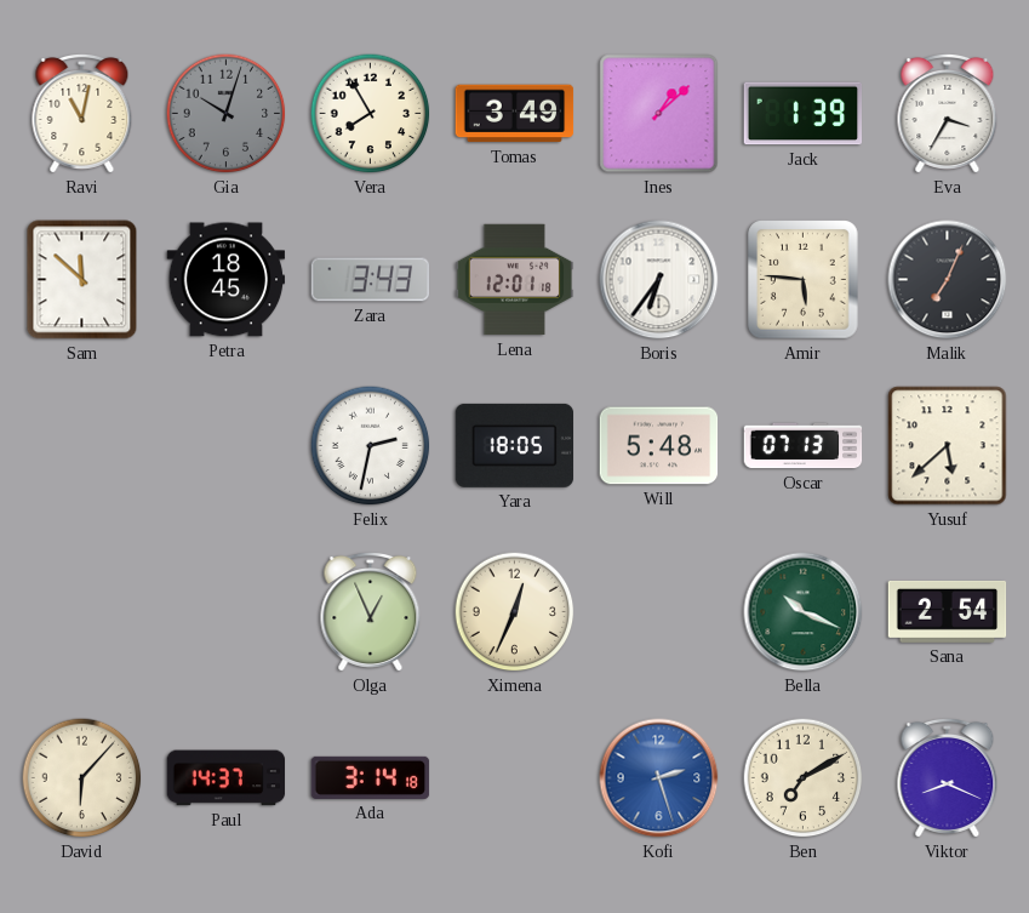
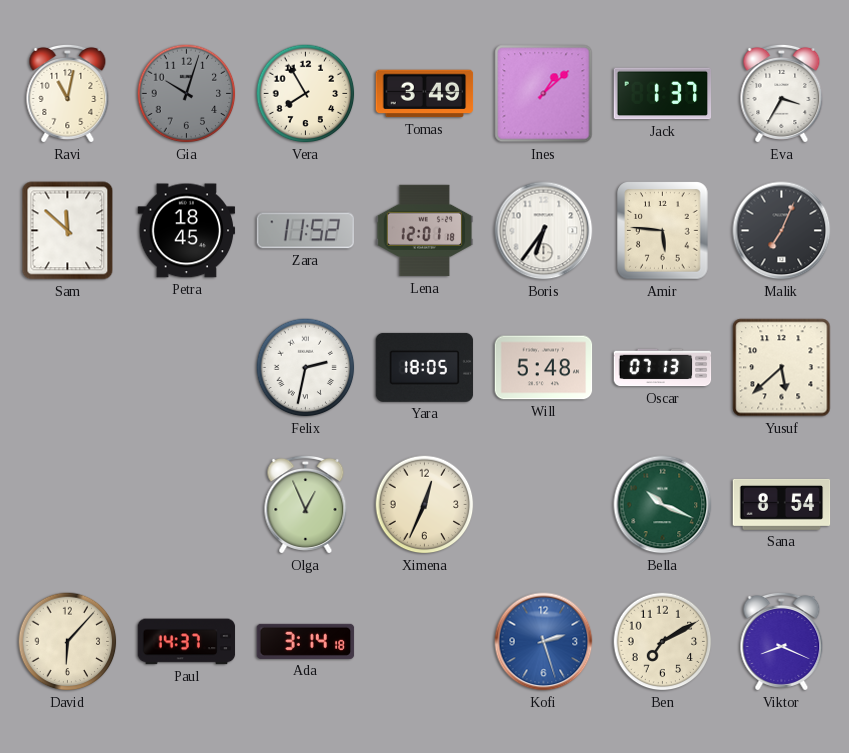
Jack: 1:39 -> 1:37 (663, 94)
Zara: 3:43 -> 11:52 (306, 231)
Sana: 2:54 -> 8:54 (782, 504)
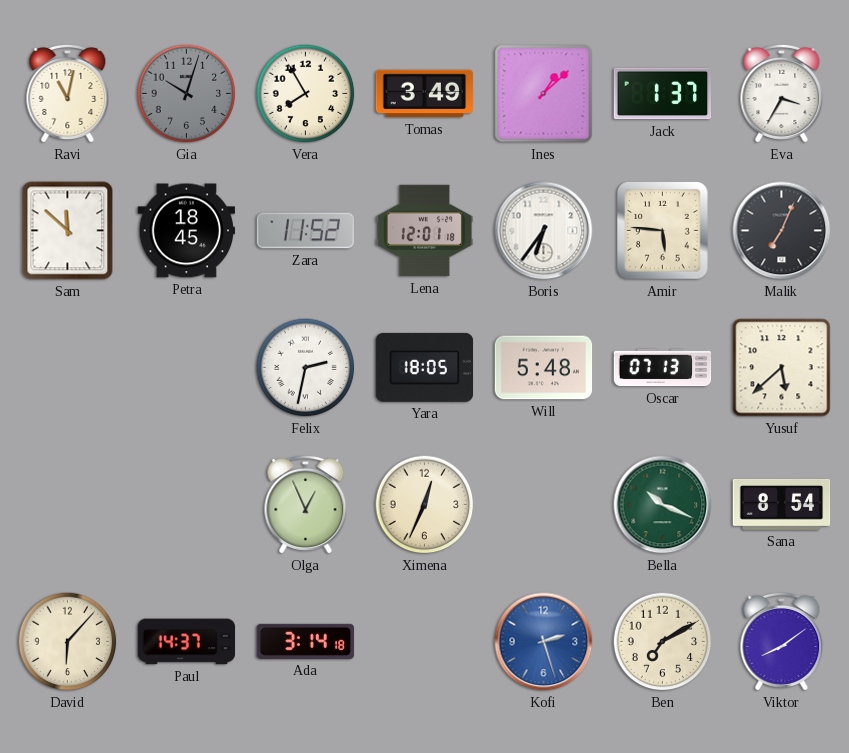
Viktor: 8:19 -> 8:09 (782, 641)
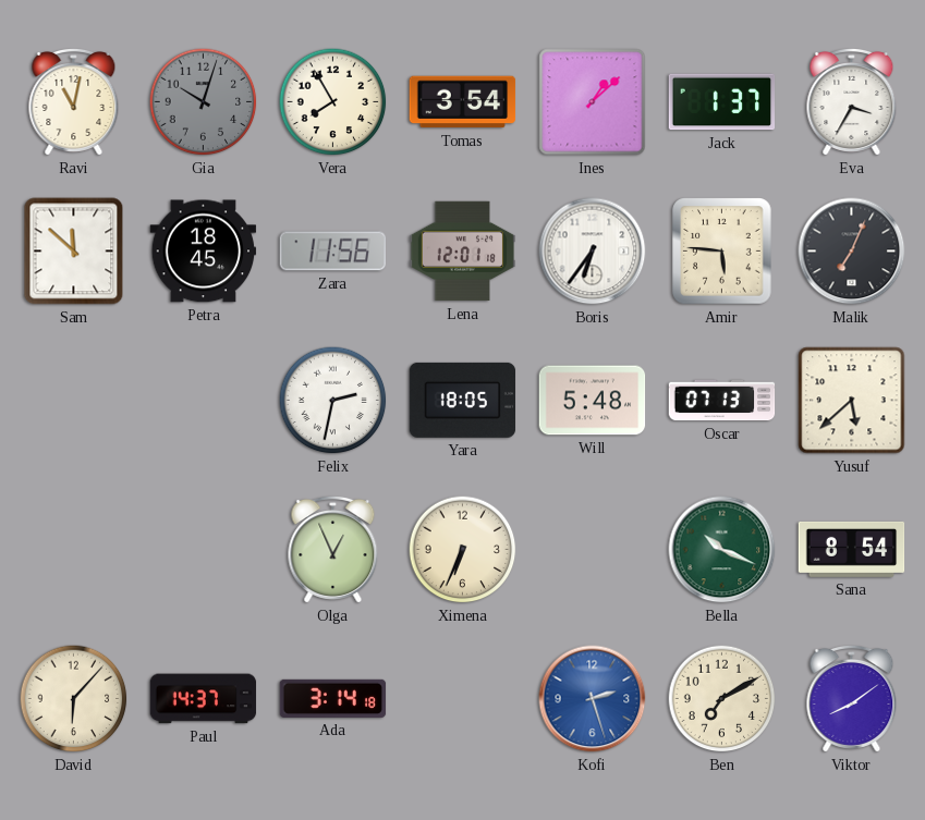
Tomas: 3:49 -> 3:54 (463, 102)
Zara: 11:52 -> 11:56 (333, 252)
Ximena: 12:34 -> 6:34 (463, 550)
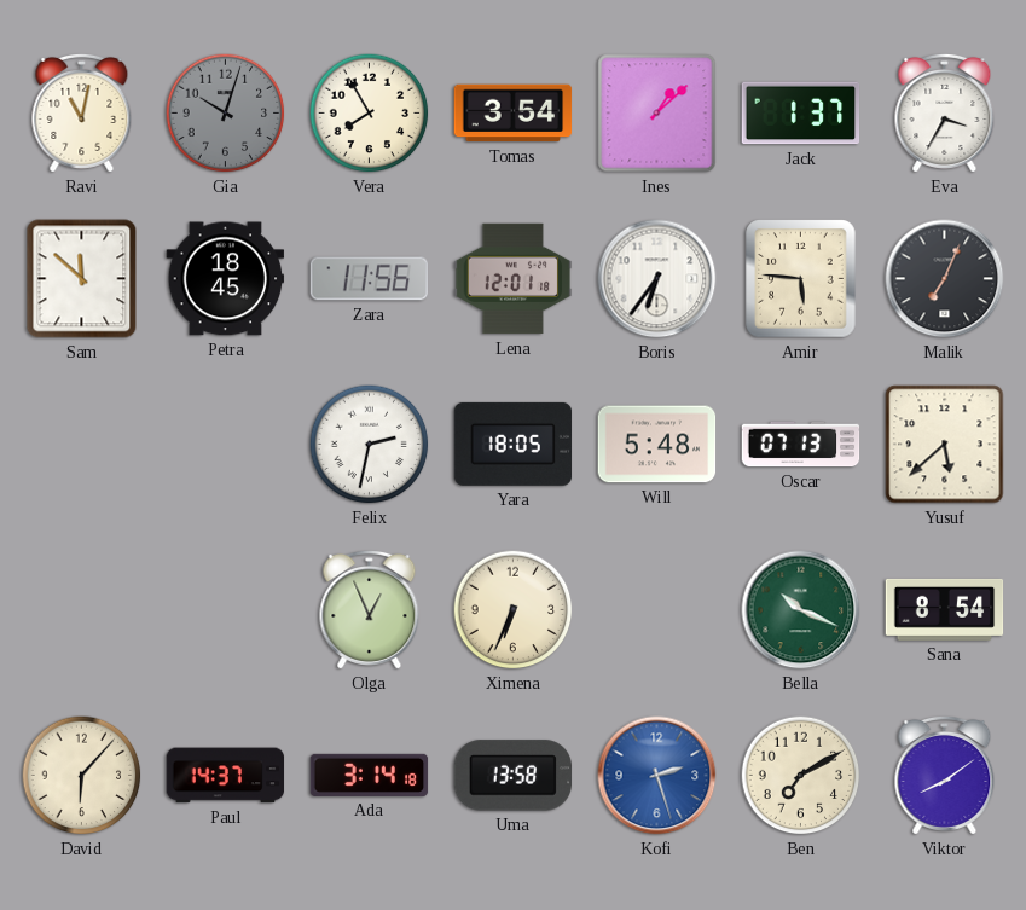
Uma: none -> 13:58 (514, 776)
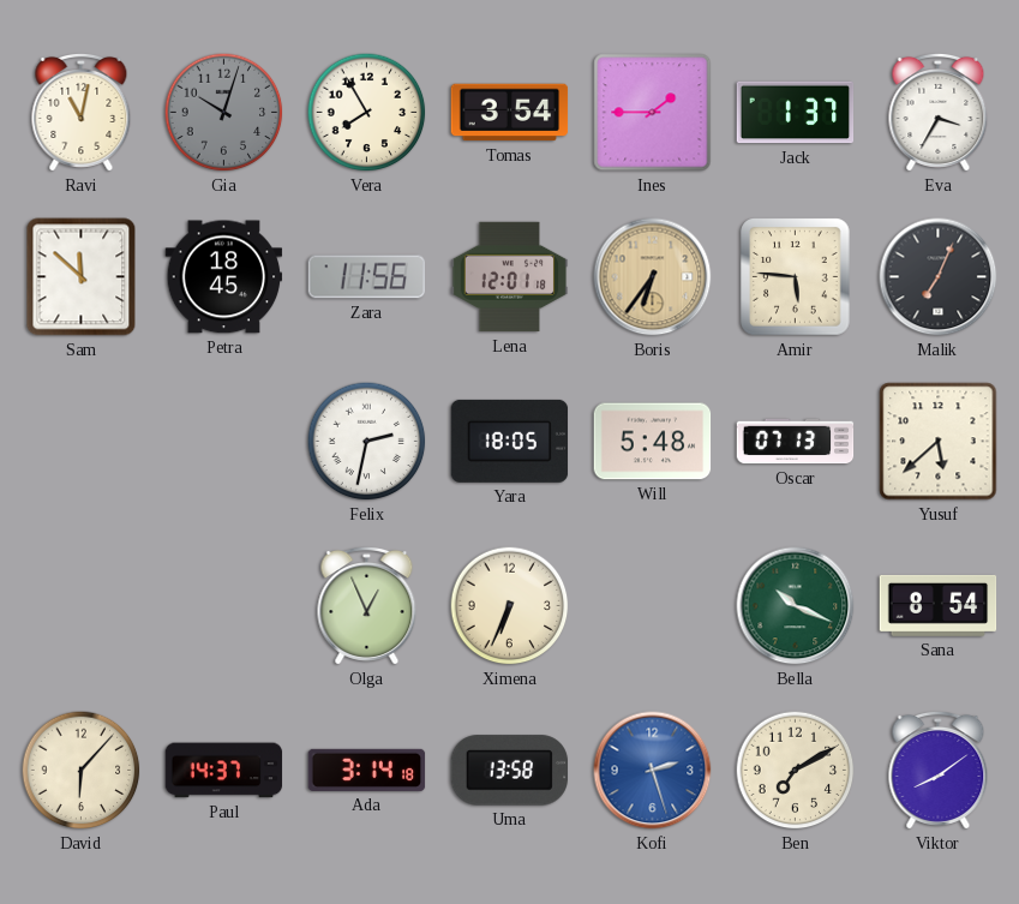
Ines: 1:08 -> 1:45 (653, 113)
Boris dial: white -> champagne (653, 277)
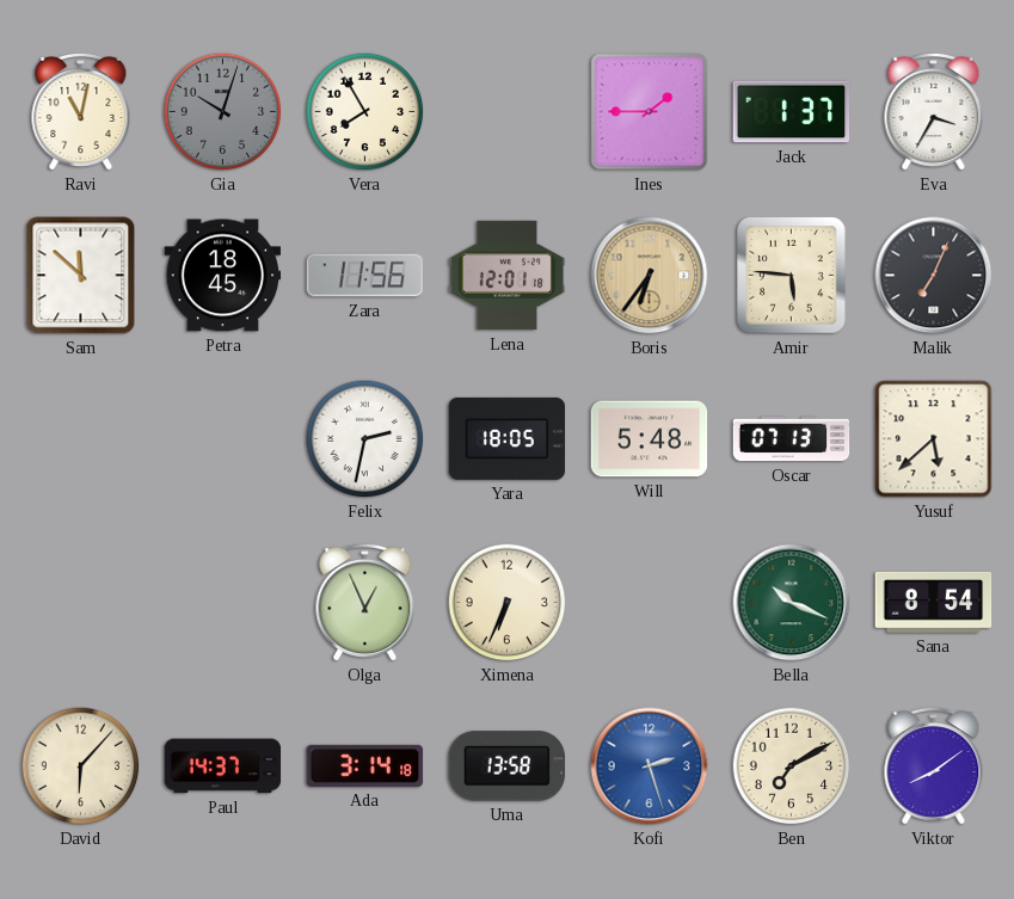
Tomas: 3:54 -> none (510, 113)
